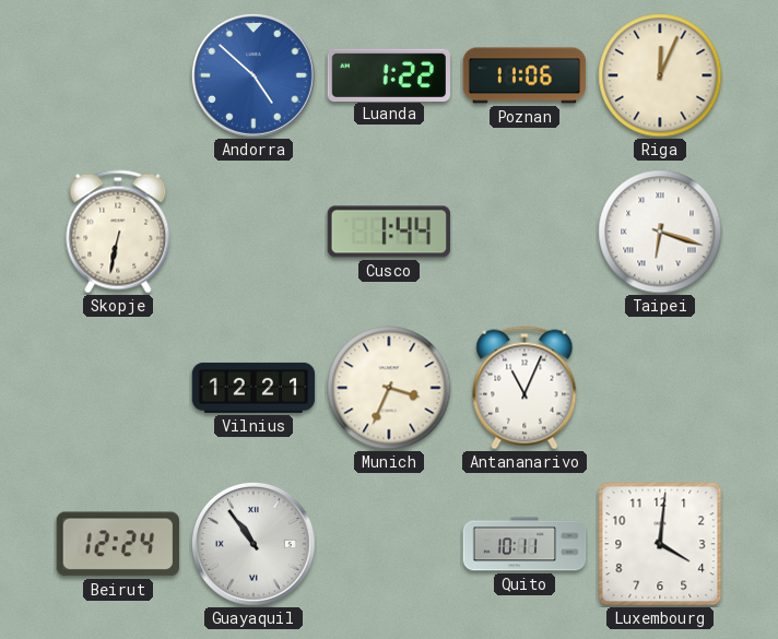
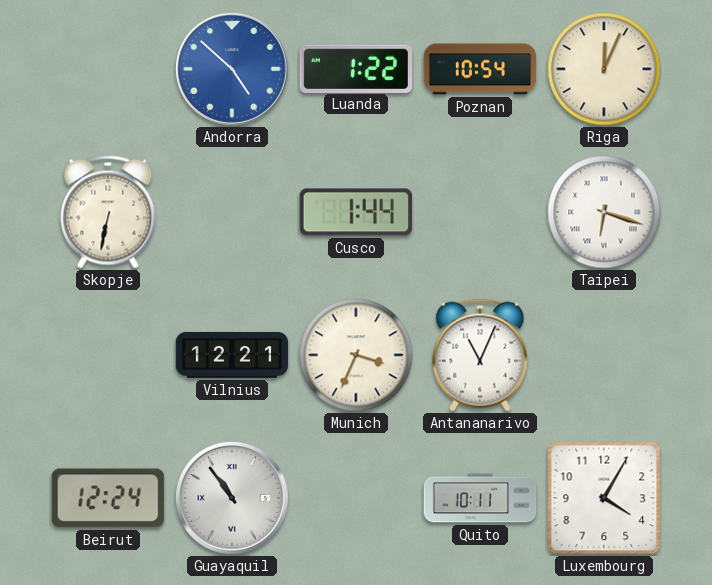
Poznan: 11:06 -> 10:54 (480, 69)
Luxembourg: 4:01 -> 4:05 (604, 498)
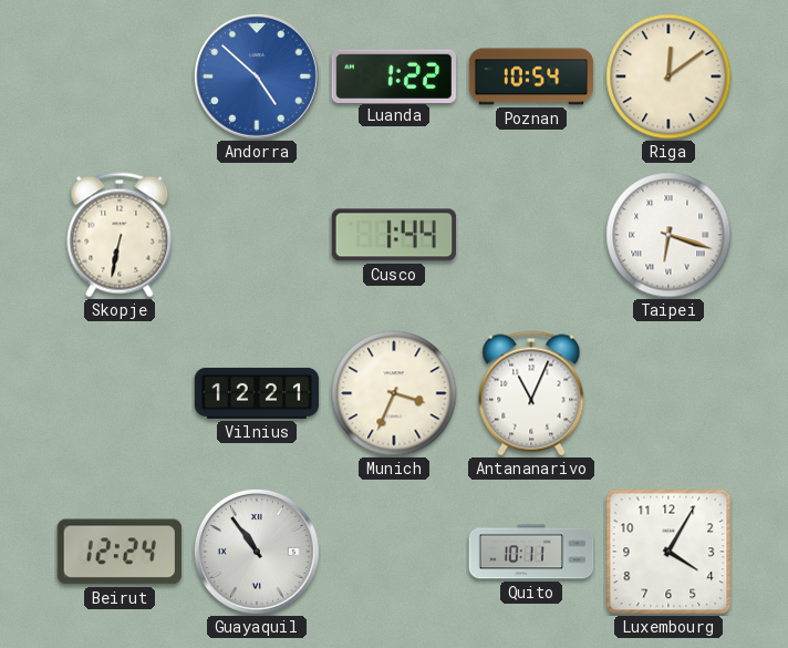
Riga: 12:04 -> 12:09 (668, 76)
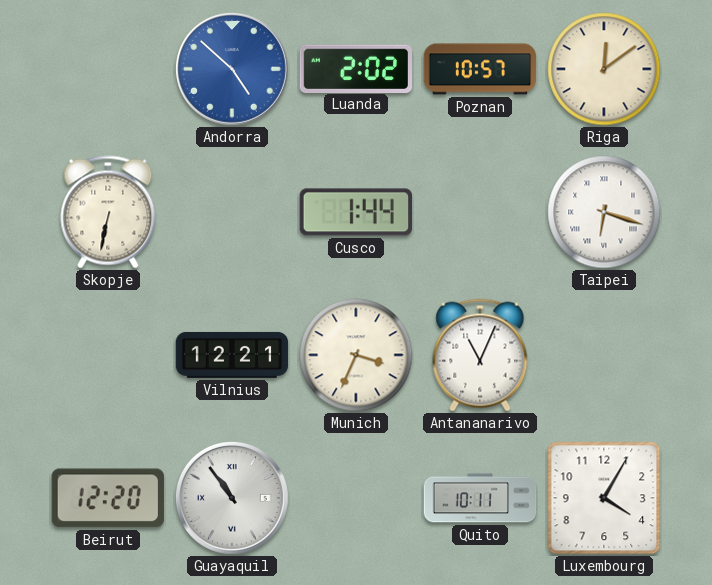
Luanda: 1:22 -> 2:02 (356, 68)
Poznan: 10:54 -> 10:57 (480, 69)
Beirut: 12:24 -> 12:20 (108, 498)
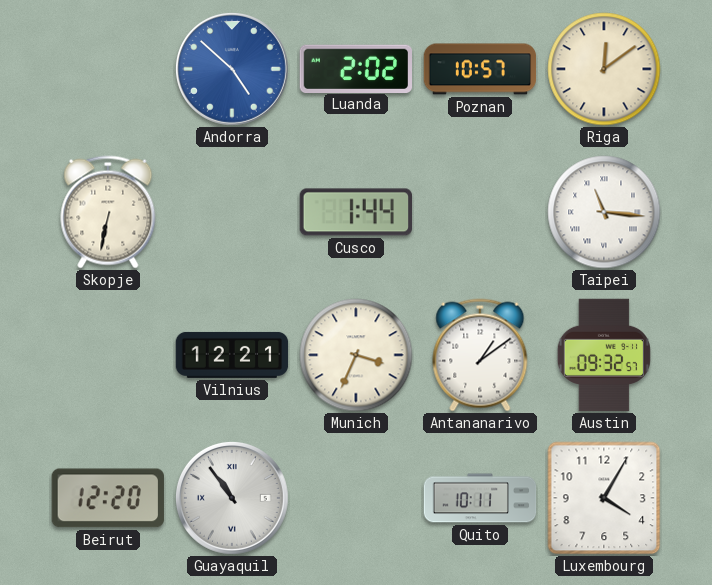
Taipei: 6:18 -> 11:16 (604, 212)
Antananarivo: 11:04 -> 1:09 (480, 355)
Austin: none -> 09:32 (604, 355)
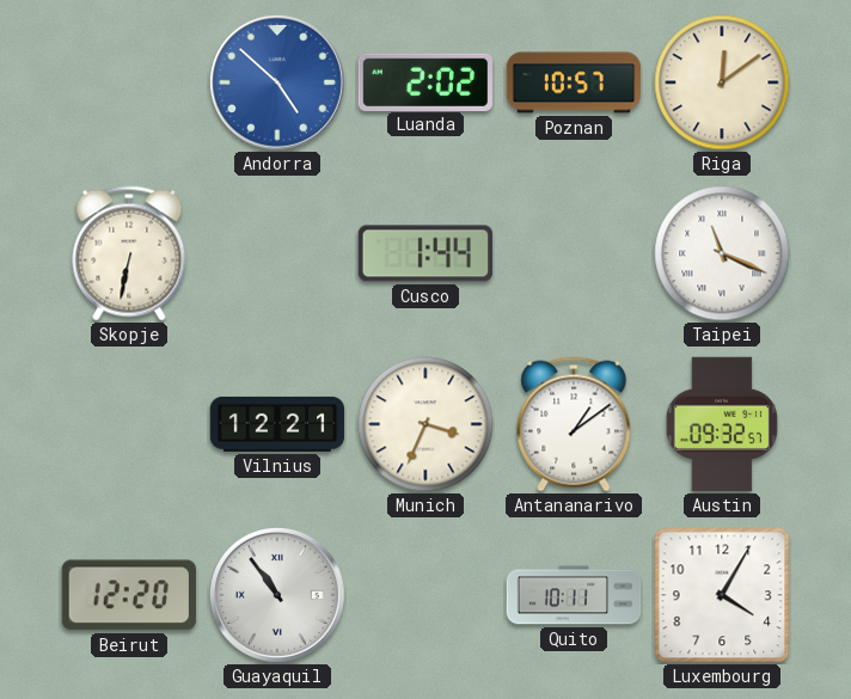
Taipei: 11:16 -> 11:19 (722, 253)
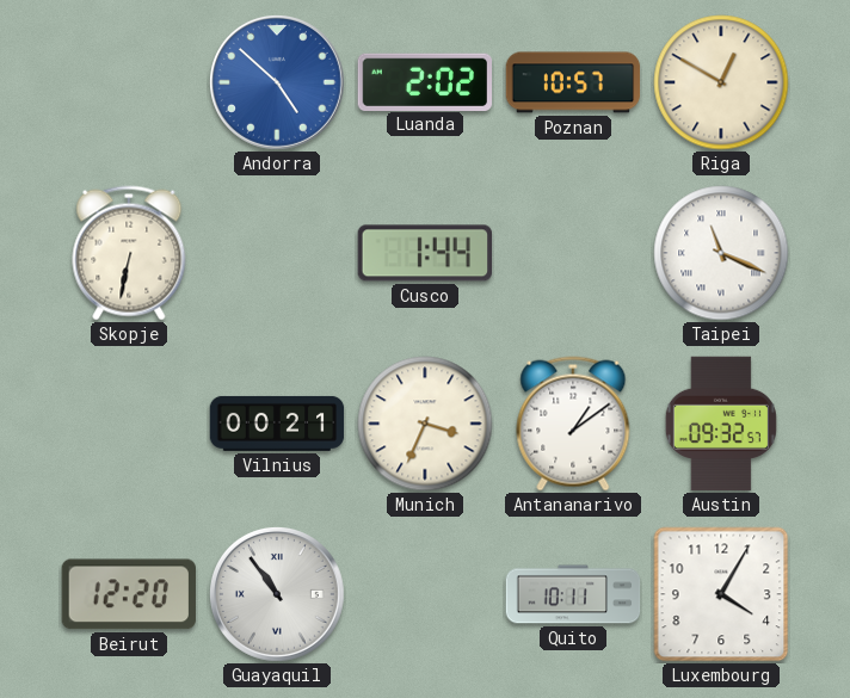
Riga: 12:09 -> 12:50 (721, 82)
Vilnius: 12:21 -> 00:21 (277, 424)
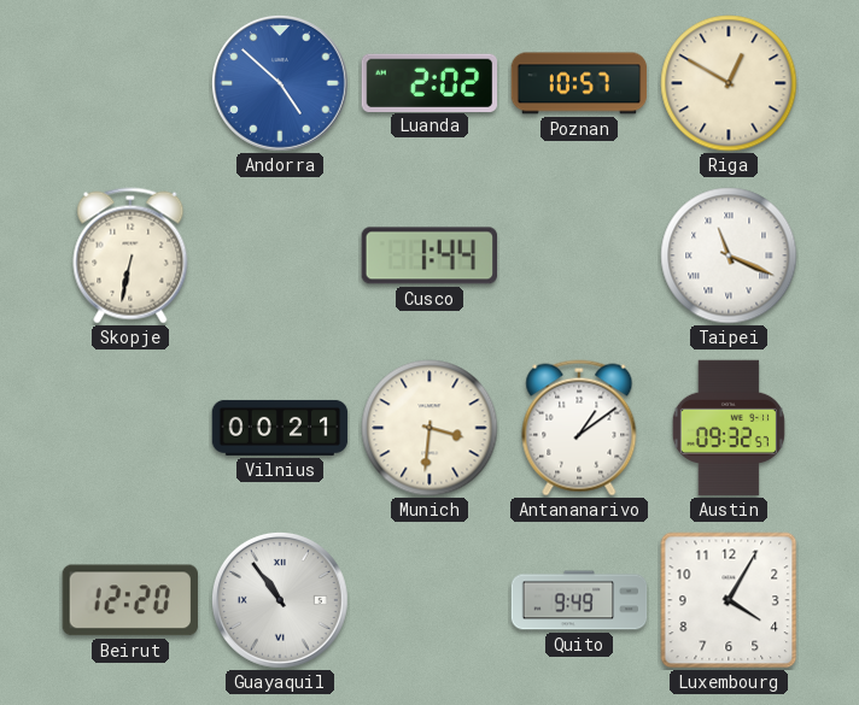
Munich: 3:34 -> 3:31 (429, 428)
Quito: 10:11 -> 9:49 (579, 600)
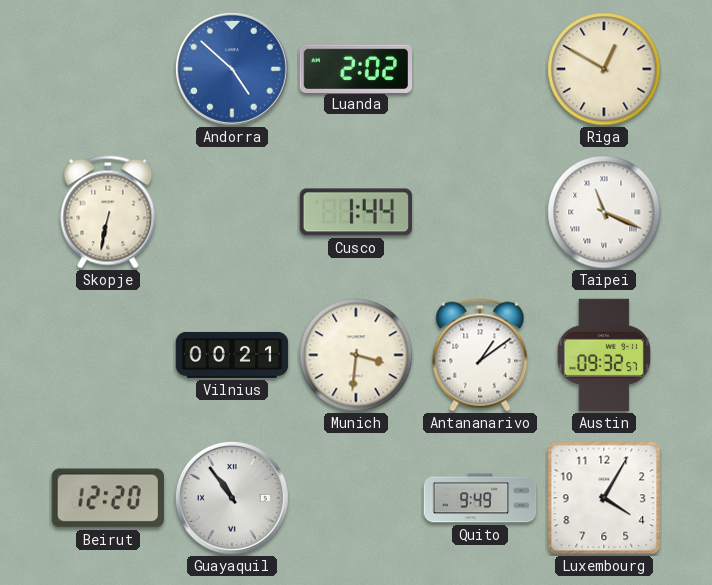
Poznan: 10:57 -> none (579, 83)
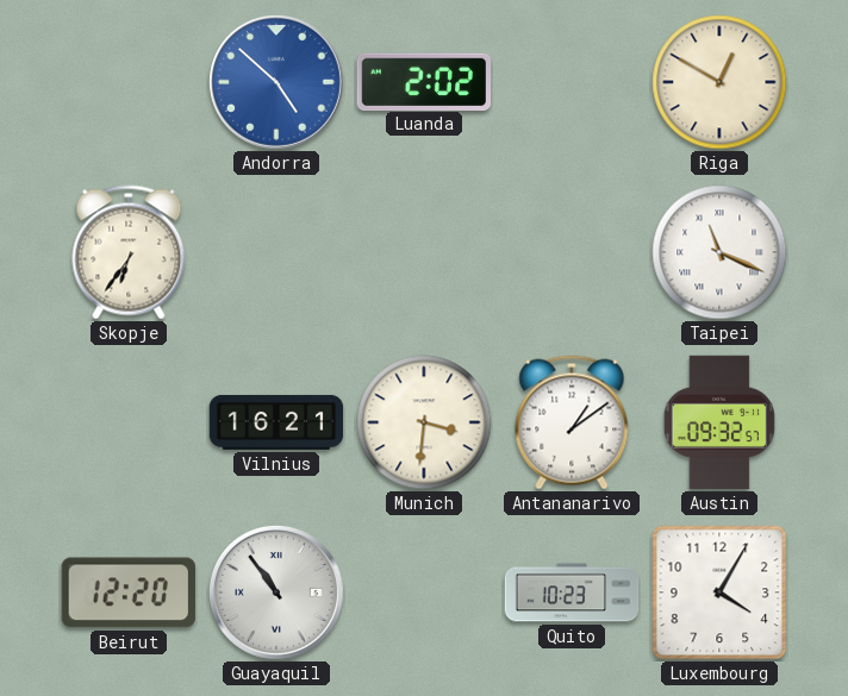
Skopje: 6:32 -> 6:36 (129, 252)
Cusco: 1:44 -> none (356, 212)
Vilnius: 00:21 -> 16:21 (276, 422)
Quito: 9:49 -> 10:23 (572, 592)
